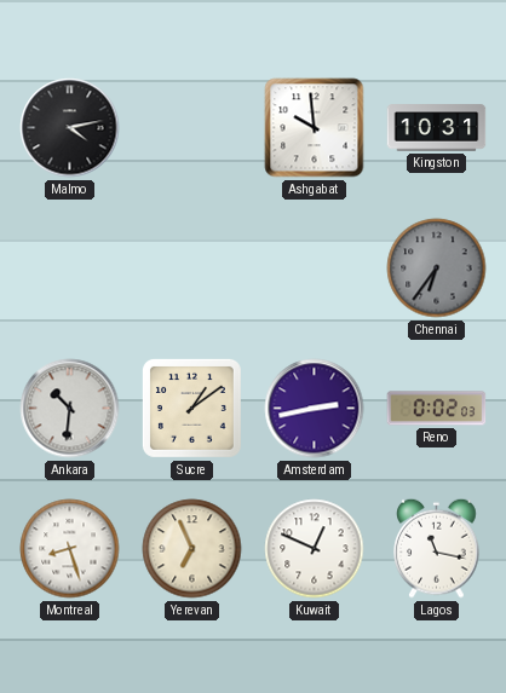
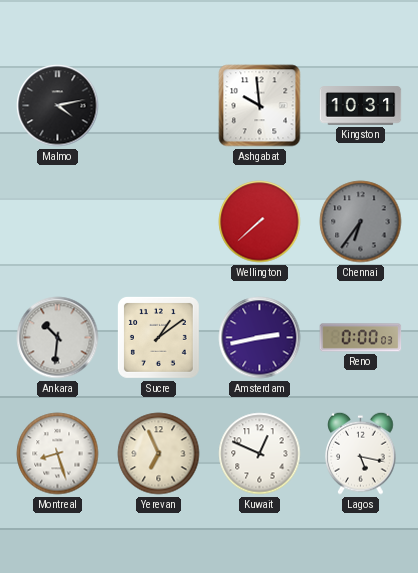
Wellington: none -> 7:38 (260, 222)
Reno: 0:02 -> 0:00 (361, 338)
Lagos: 11:17 -> 5:17 (361, 453)
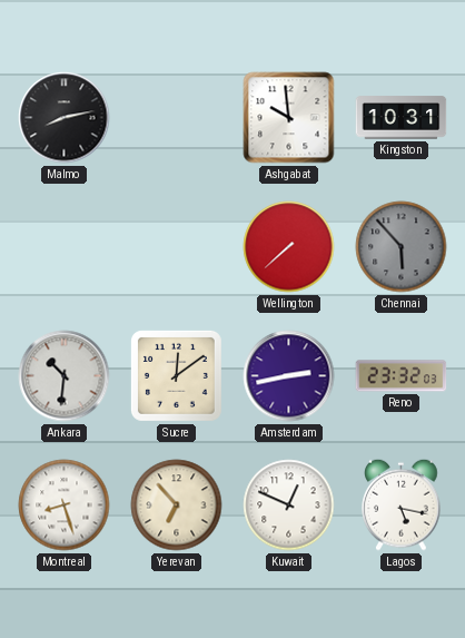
Malmo: 4:13 -> 8:13 (65, 118)
Chennai: 6:36 -> 5:53 (402, 247)
Sucre: 1:09 -> 12:09 (176, 375)
Reno: 0:00 -> 23:32 (402, 376)
Yerevan: 6:56 -> 6:53 (177, 506)
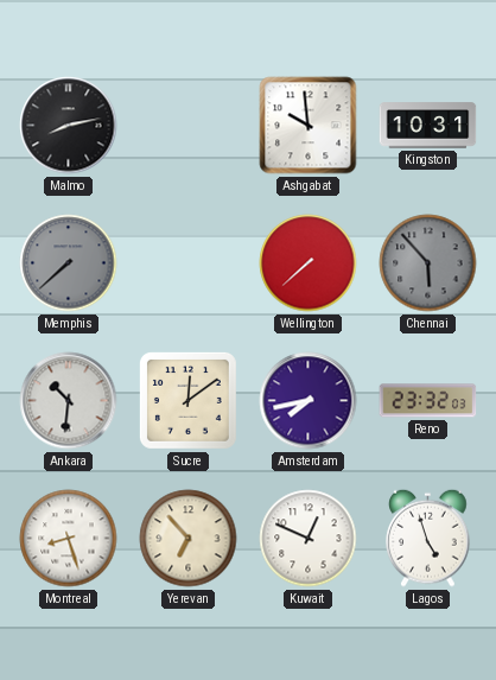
Memphis: none -> 7:38 (69, 263)
Amsterdam: 2:43 -> 7:43 (309, 401)
Lagos: 5:17 -> 4:57 (428, 538)
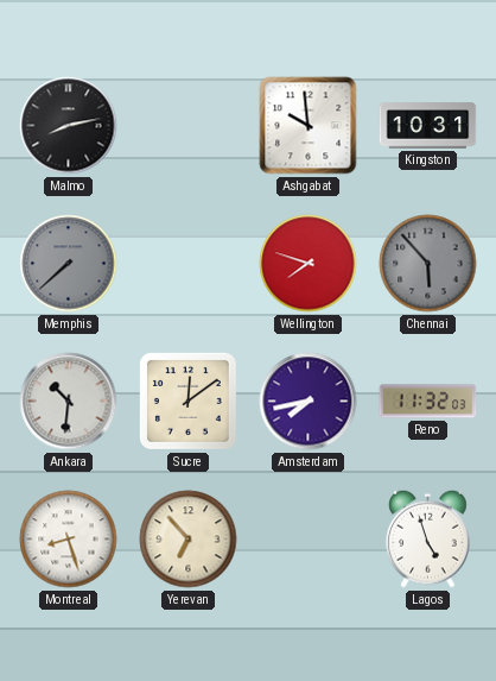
Wellington: 7:38 -> 7:48 (309, 264)
Reno: 23:32 -> 11:32 (428, 402)
Kuwait: 12:49 -> none (309, 539)
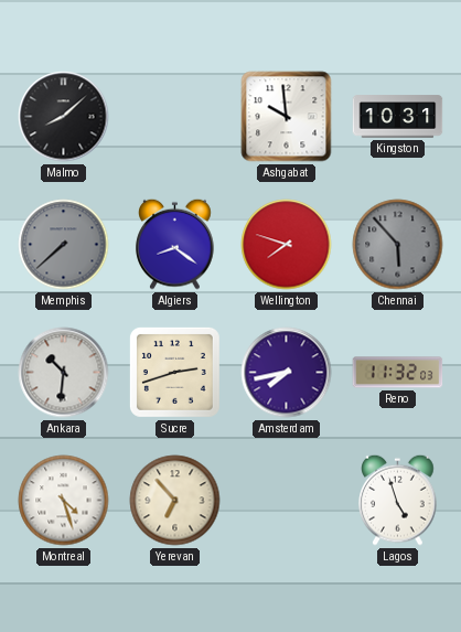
Malmo: 8:13 -> 8:08 (64, 117)
Algiers: none -> 8:21 (175, 244)
Sucre: 12:09 -> 2:42 (174, 372)
Montreal: 8:27 -> 4:27 (64, 501)
